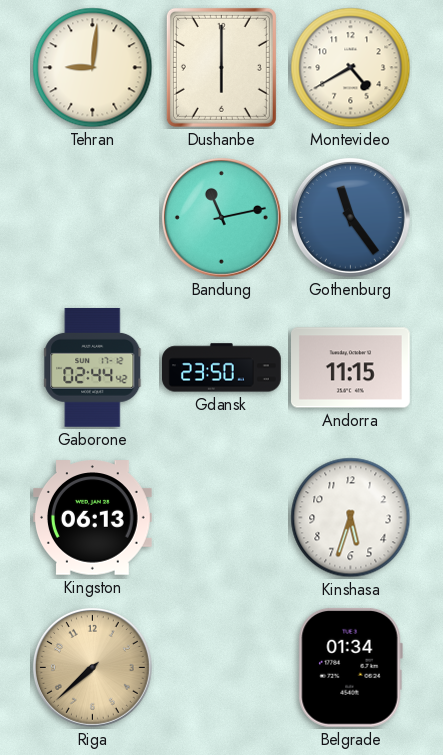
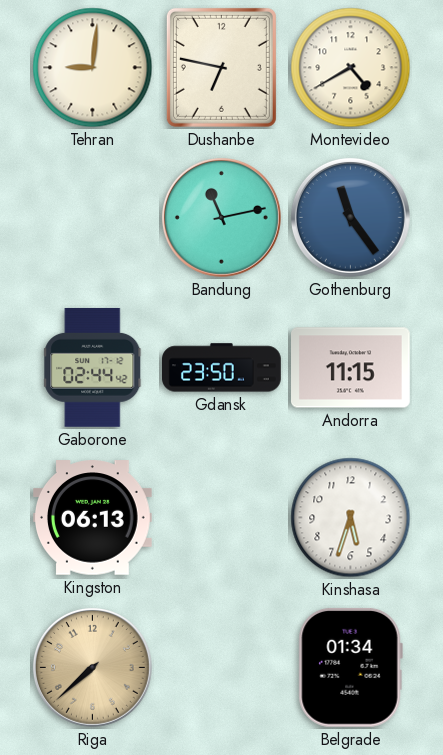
Dushanbe: 6:00 -> 6:47 (221, 67)
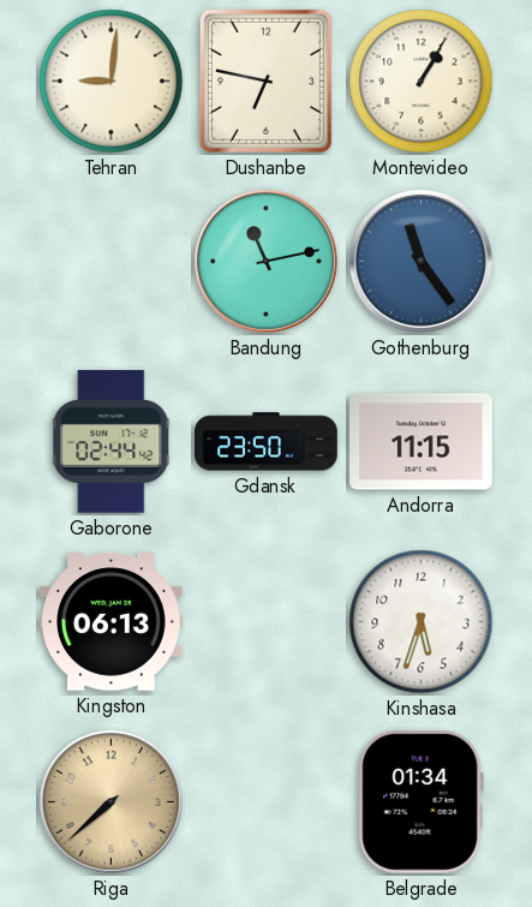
Montevideo: 4:40 -> 1:05 (422, 82)
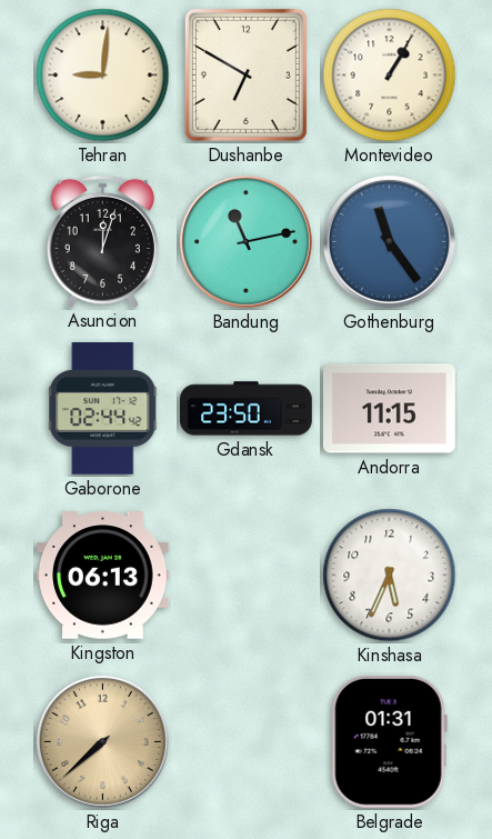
Dushanbe: 6:47 -> 6:50 (245, 74)
Asuncion: none -> 12:03 (102, 241)
Kinshasa: 5:33 -> 5:34 (390, 576)
Belgrade: 01:34 -> 01:31 (389, 741)
